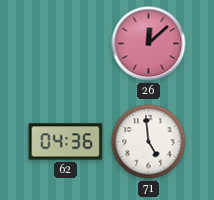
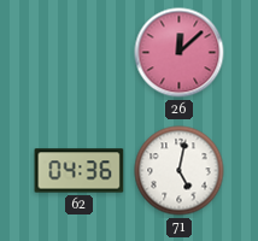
71: 4:59 -> 5:02 (180, 171)
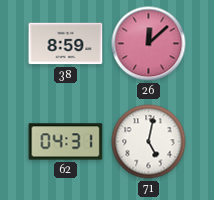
38: none -> 8:59 (66, 44)
62: 04:36 -> 04:31 (66, 142)
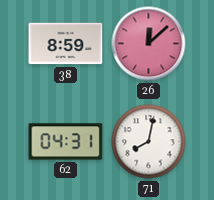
71: 5:02 -> 8:02 (149, 142)
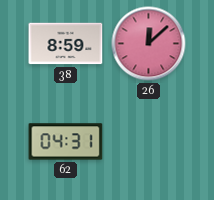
71: 8:02 -> none (149, 142)
